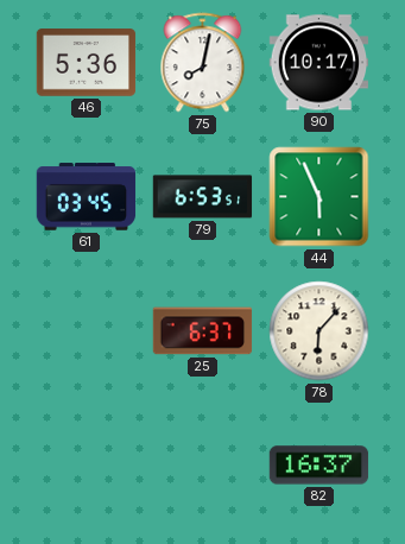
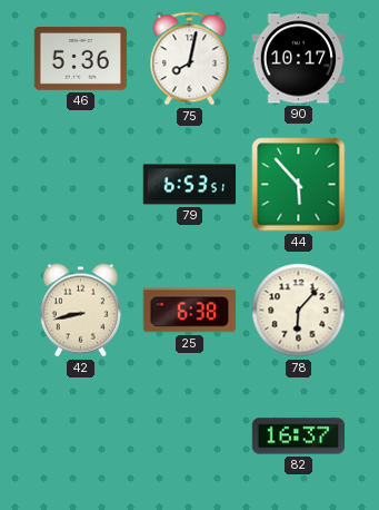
61: 03:45 -> none (87, 197)
44: 5:56 -> 5:53 (299, 185)
42: none -> 8:43 (80, 311)
25: 6:37 -> 6:38 (190, 311)
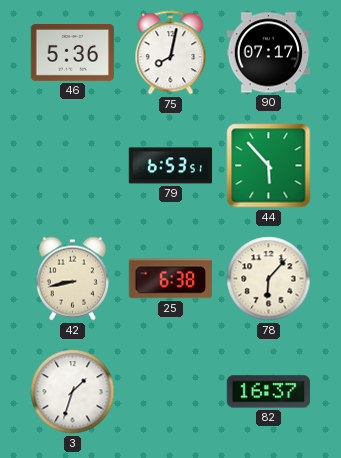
90: 10:17 -> 07:17 (269, 53)
3: none -> 1:33 (73, 392)
